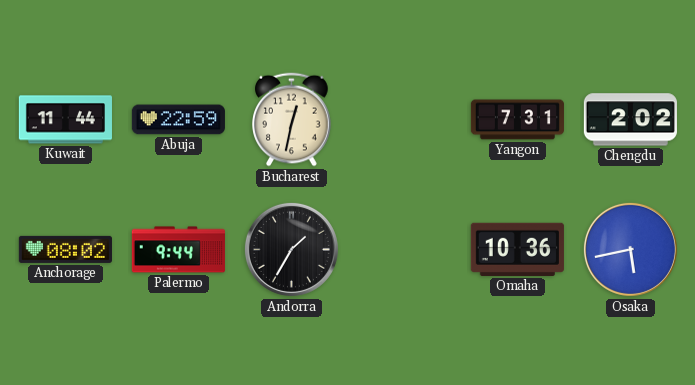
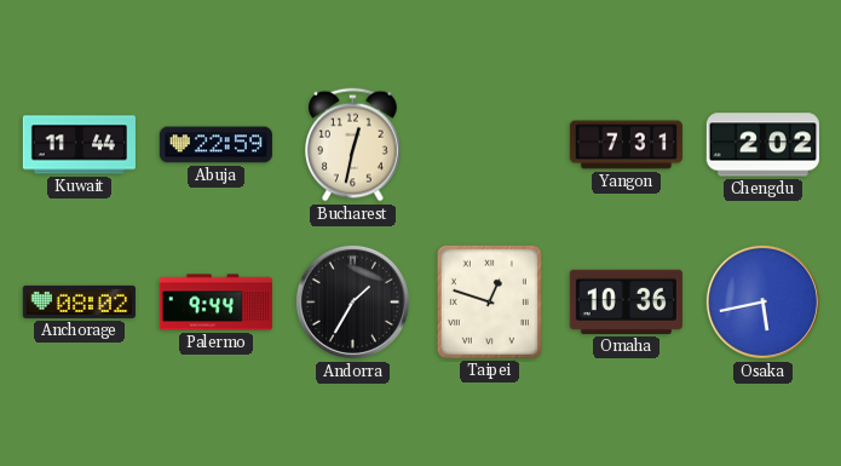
Taipei: none -> 12:48 (489, 301)
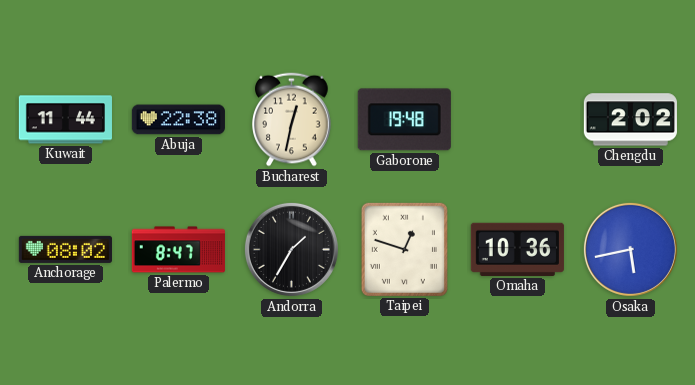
Abuja: 22:59 -> 22:38 (178, 120)
Gaborone: none -> 19:48 (404, 120)
Yangon: 7:31 -> none (626, 145)
Palermo: 9:44 -> 8:47 (178, 250)
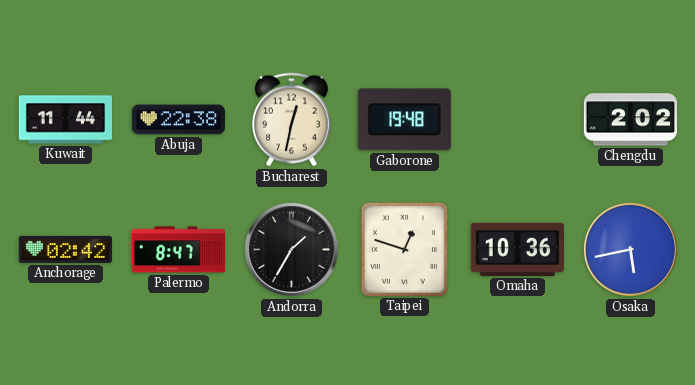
Anchorage: 08:02 -> 02:42 (65, 249)
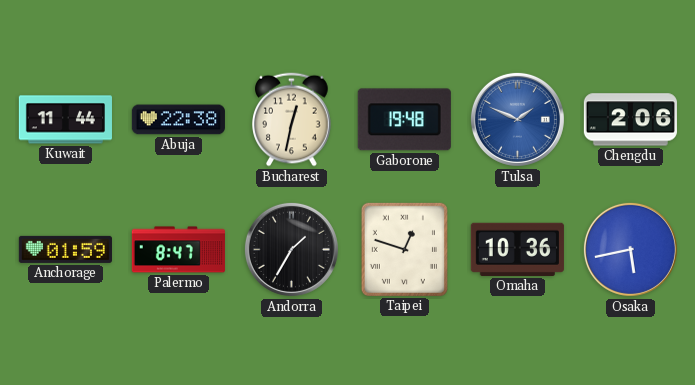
Tulsa: none -> 1:49 (517, 119)
Chengdu: 2:02 -> 2:06 (630, 120)
Anchorage: 02:42 -> 01:59 (65, 249)
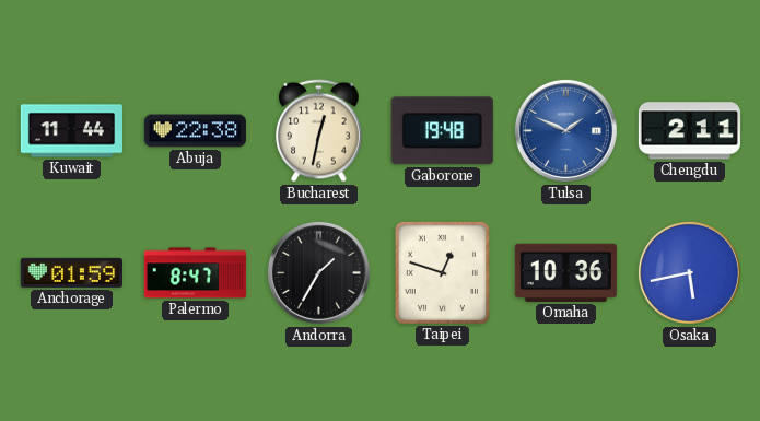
Chengdu: 2:06 -> 2:11 (689, 131)
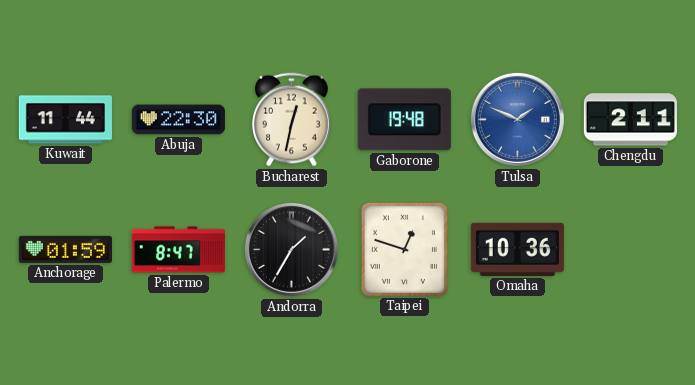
Abuja: 22:38 -> 22:30 (178, 120)
Osaka: 5:43 -> none (689, 272)
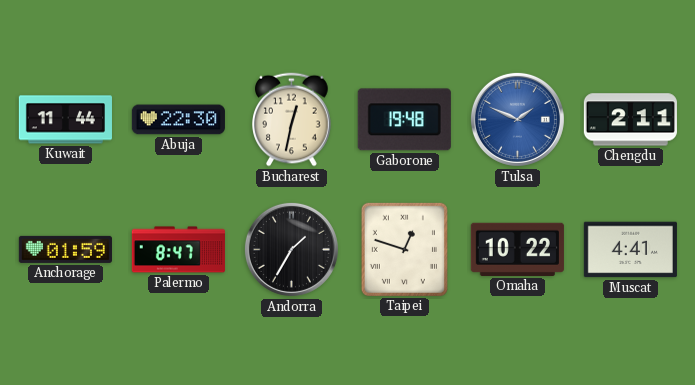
Omaha: 10:36 -> 10:22 (517, 249)
Muscat: none -> 4:41 (630, 250)
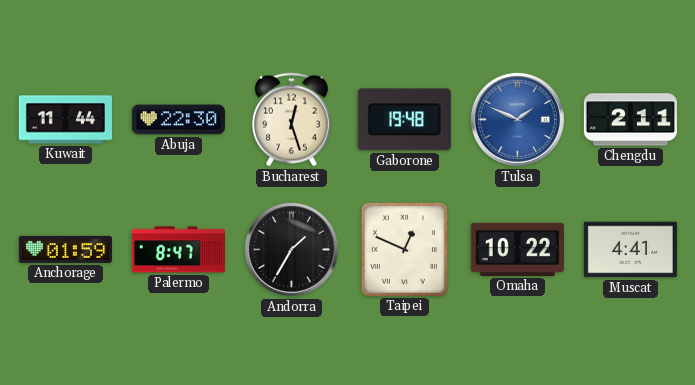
Bucharest: 12:32 -> 12:27 (292, 120)
Taipei: 12:48 -> 12:49 (404, 249)
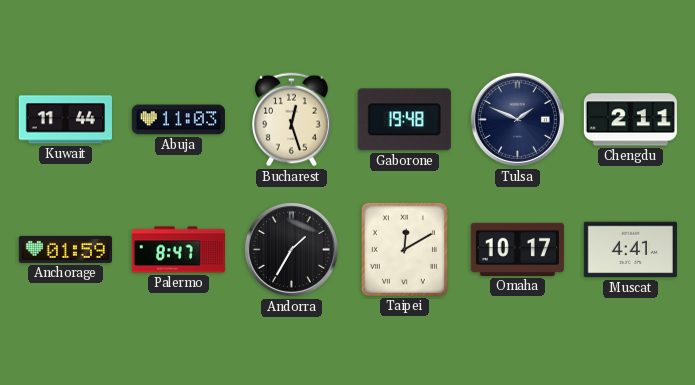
Abuja: 22:30 -> 11:03 (178, 120)
Tulsa dial: blue -> navy (517, 119)
Taipei: 12:49 -> 12:10 (404, 249)
Omaha: 10:22 -> 10:17 (517, 249)
